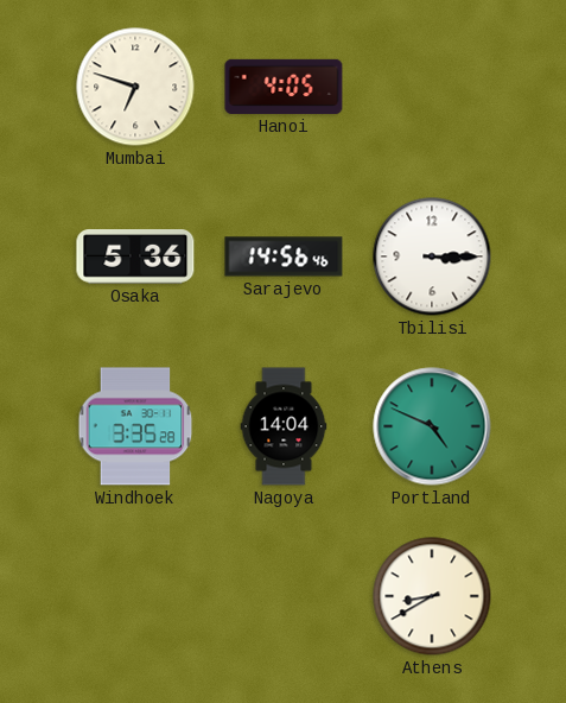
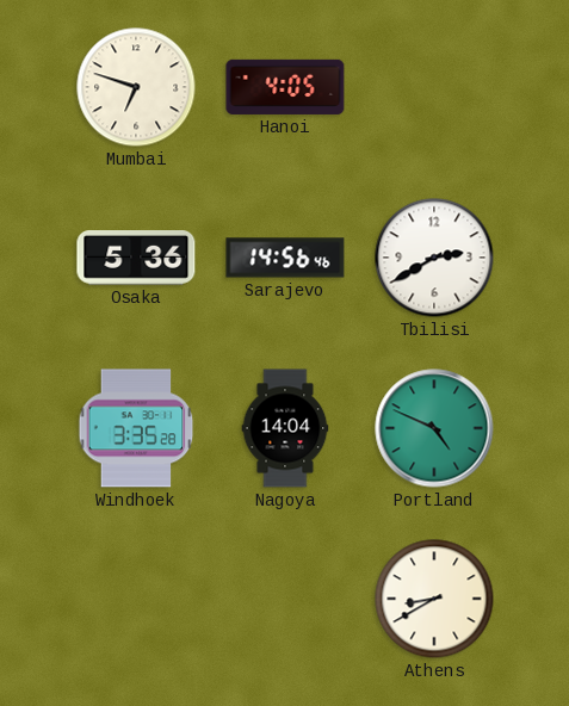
Tbilisi: 3:15 -> 2:40 (434, 258)
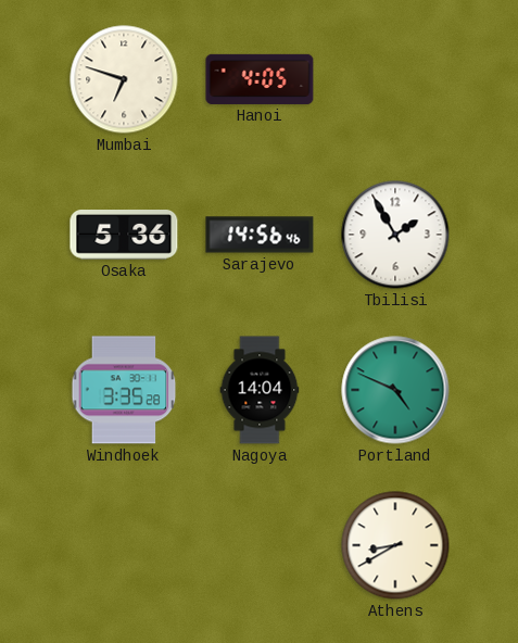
Tbilisi: 2:40 -> 1:55 (395, 235)
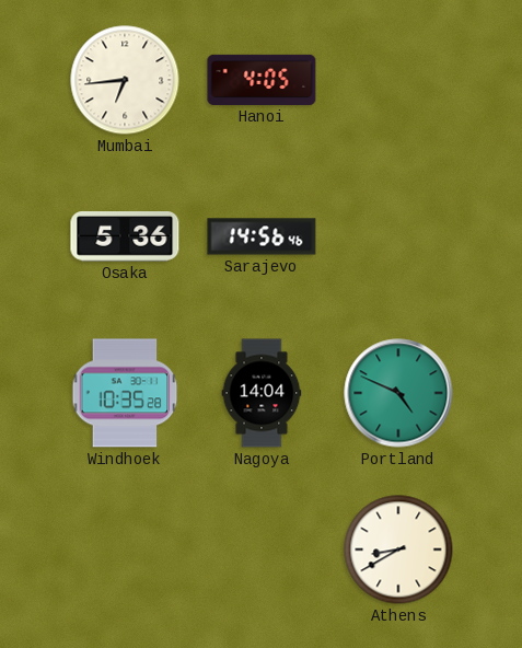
Mumbai: 6:48 -> 6:44 (125, 80)
Tbilisi: 1:55 -> none (395, 235)
Windhoek: 3:35 -> 10:35 (125, 393)
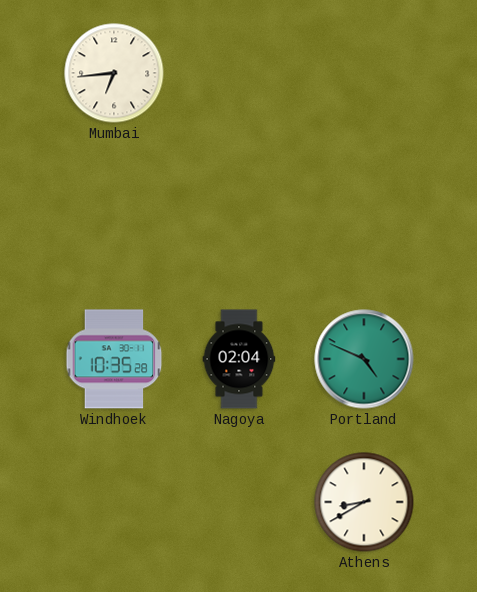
Hanoi: 4:05 -> none (262, 80)
Osaka: 5:36 -> none (125, 238)
Sarajevo: 14:56 -> none (262, 236)
Nagoya: 14:04 -> 02:04 (239, 359)
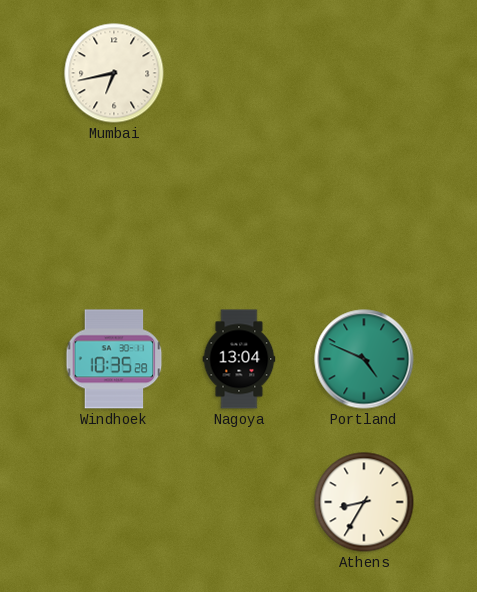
Mumbai: 6:44 -> 6:43 (114, 73)
Nagoya: 02:04 -> 13:04 (239, 359)
Athens: 8:40 -> 8:35 (364, 502)
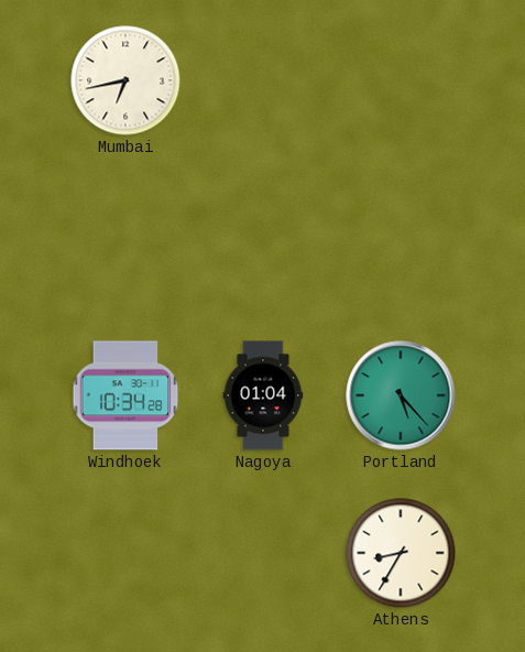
Windhoek: 10:35 -> 10:34 (125, 395)
Nagoya: 13:04 -> 01:04 (263, 395)
Portland: 4:49 -> 5:23 (401, 395)
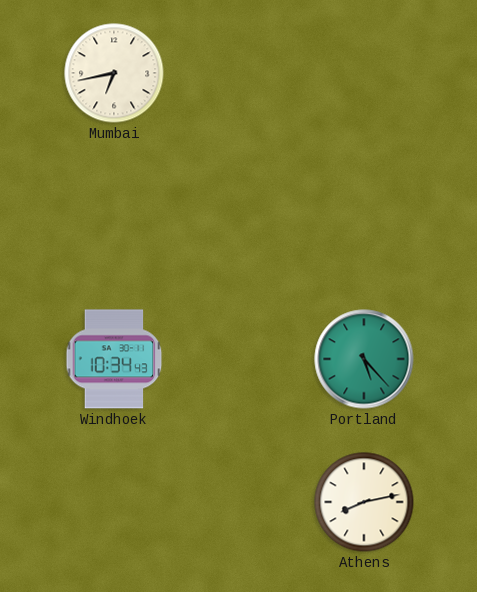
Windhoek: 10:34:28 -> 10:34:43 (114, 359)
Nagoya: 01:04 -> none (263, 395)
Athens: 8:35 -> 8:13 (364, 502)
